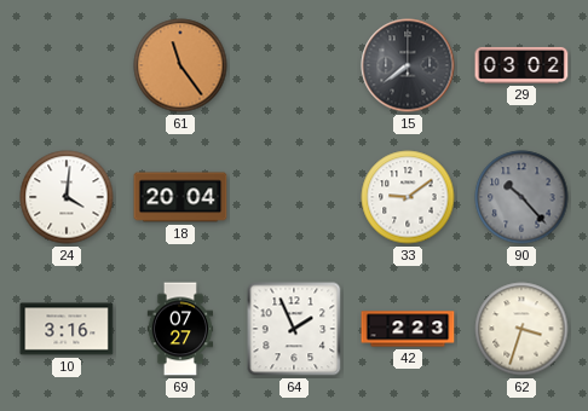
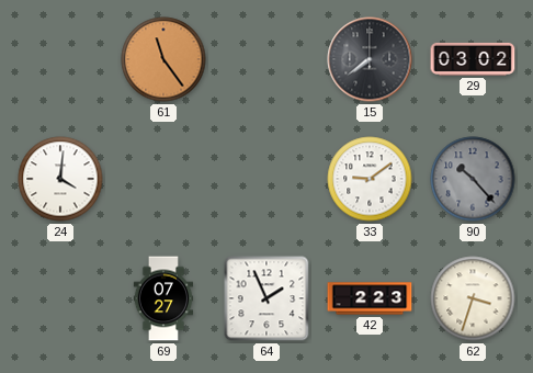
18: 20:04 -> none (180, 197)
10: 3:16 -> none (67, 329)
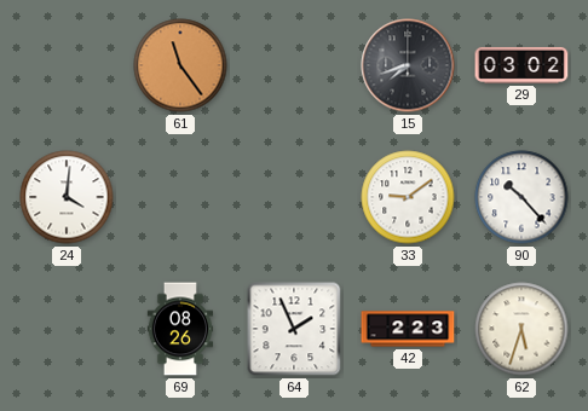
15: 7:39 -> 7:42 (408, 65)
90 dial: grey -> white (521, 197)
69: 07:27 -> 08:26 (180, 329)
62: 3:33 -> 5:33 (521, 329)
